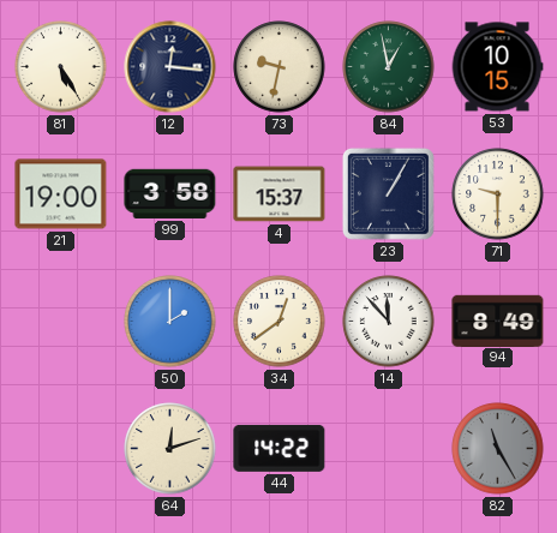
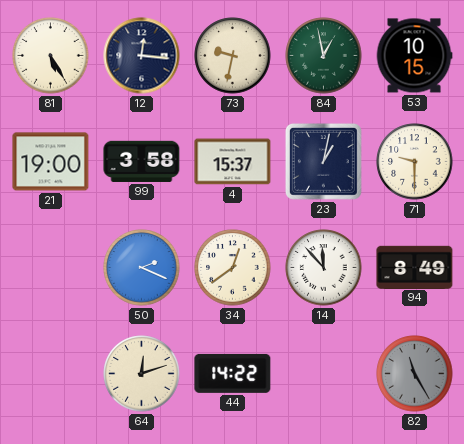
23: 1:05 -> 1:02 (323, 161)
50: 2:00 -> 2:19 (142, 268)
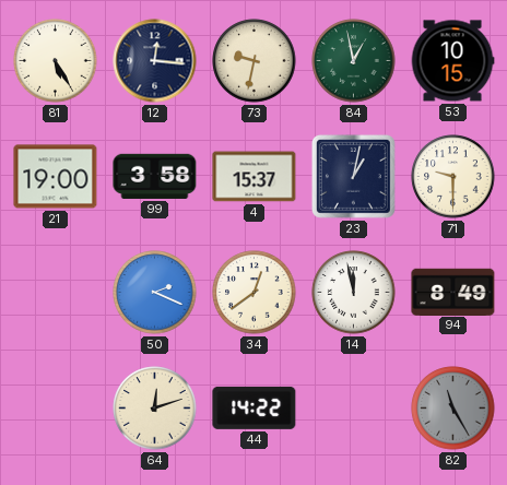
14: 11:53 -> 11:58 (354, 293)
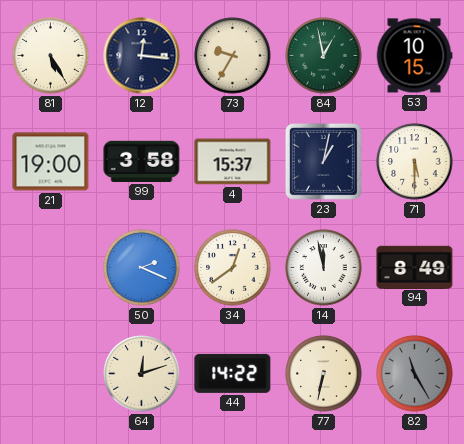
73: 9:32 -> 9:35 (233, 56)
71: 9:30 -> 5:30 (415, 162)
77: none -> 6:32 (324, 374)
